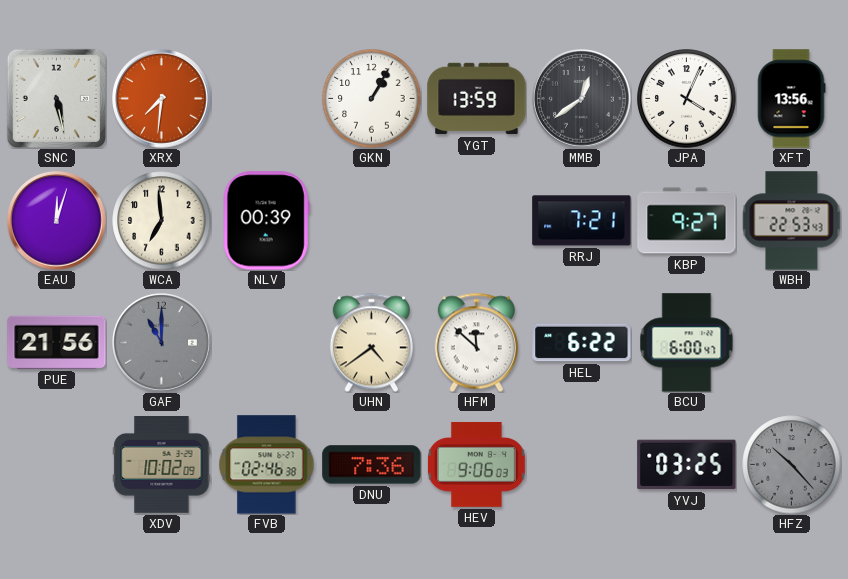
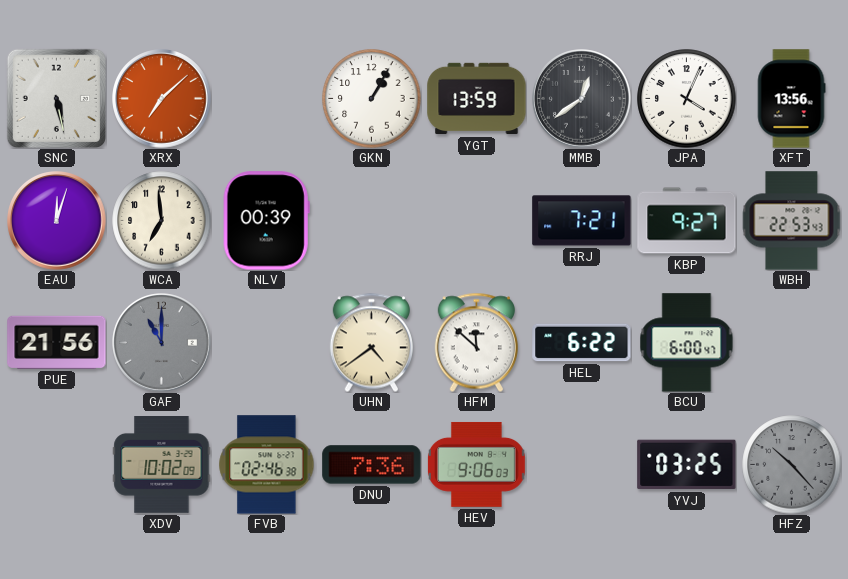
XRX: 7:31 -> 7:08 (162, 99)
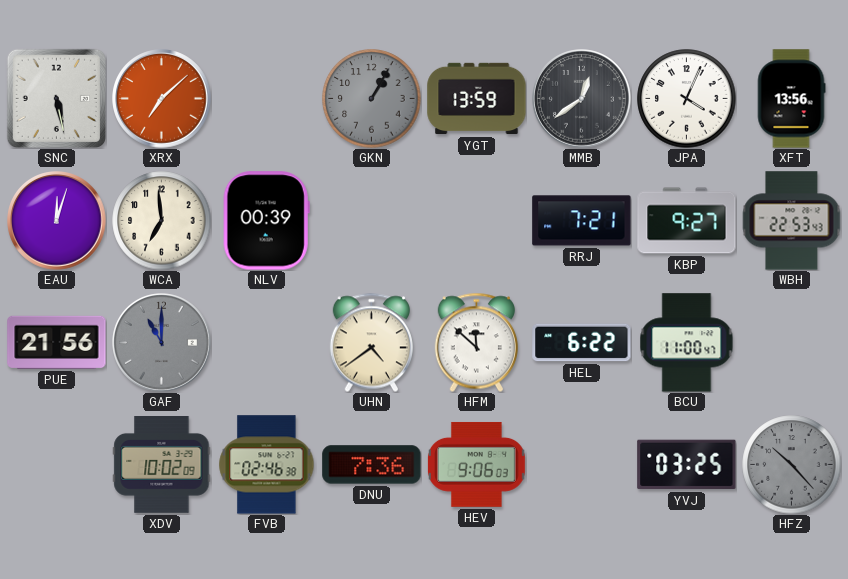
GKN dial: white -> grey (372, 99)
BCU: 6:00 -> 11:00 (687, 343)
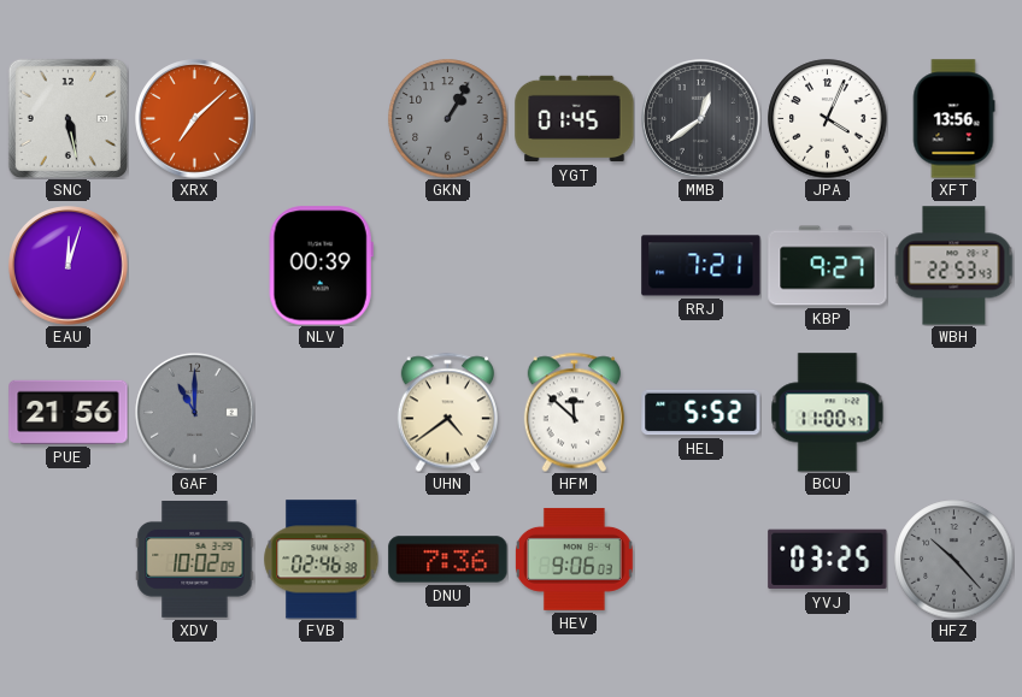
YGT: 13:59 -> 01:45 (575, 119)
WCA: 6:59 -> none (162, 221)
HEL: 6:22 -> 5:52 (701, 413)
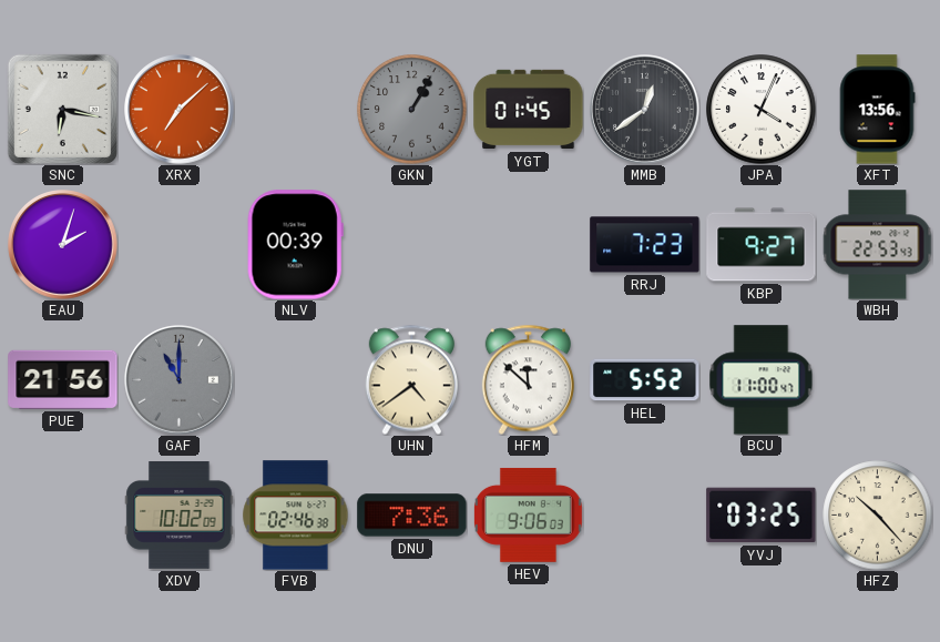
SNC: 5:28 -> 6:17 (62, 109)
EAU: 12:03 -> 2:03 (63, 245)
RRJ: 7:21 -> 7:23 (645, 245)
HFZ dial: grey -> cream (878, 516)
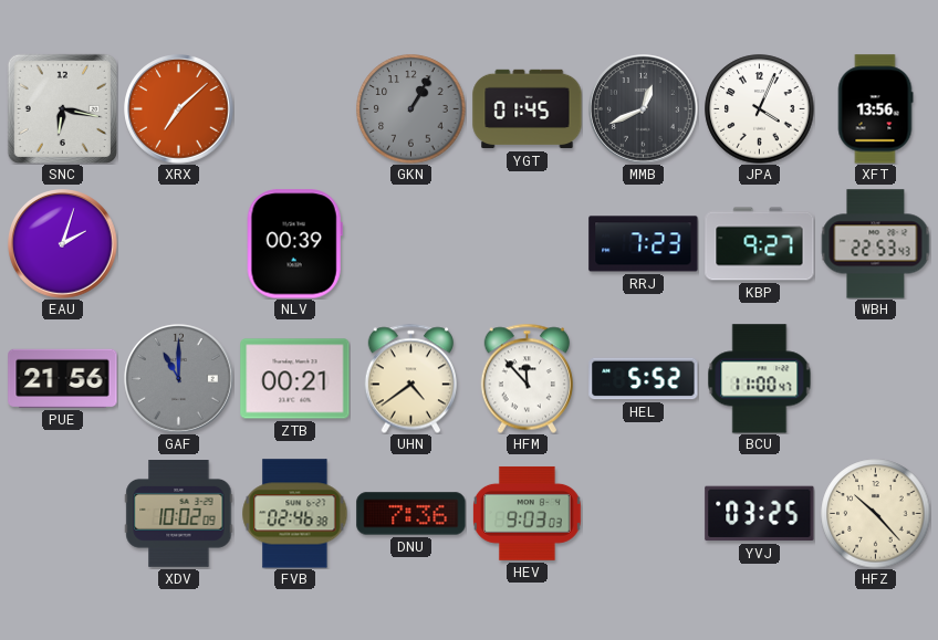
MMB: 12:39 -> 12:41 (644, 109)
ZTB: none -> 00:21 (295, 379)
HFM: 11:52 -> 11:53 (527, 378)
HEV: 9:06 -> 9:03 (527, 513)
